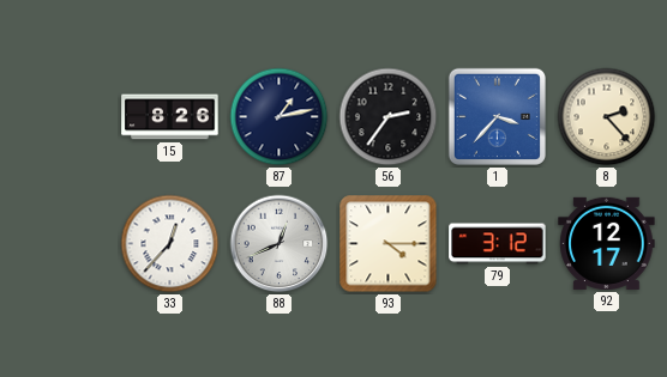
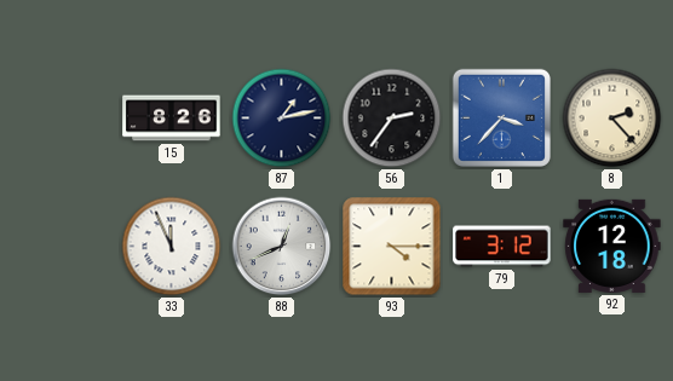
33: 12:37 -> 11:56 (172, 247)
92: 12:17 -> 12:18 (612, 246)
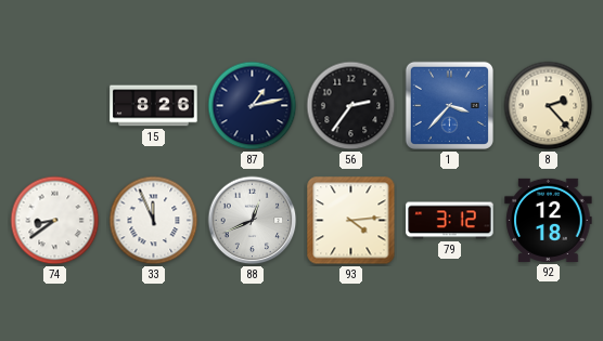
74: none -> 8:39 (55, 221)
93: 4:15 -> 4:14 (351, 221)
